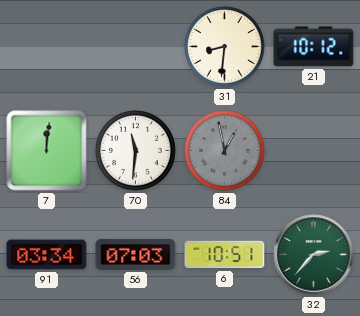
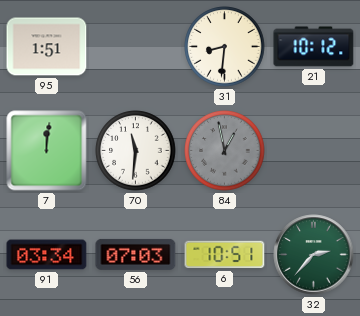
95: none -> 1:51 (47, 47)
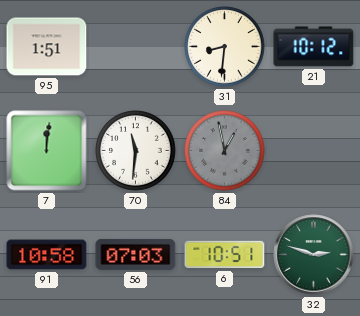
91: 03:34 -> 10:58 (47, 255)
32: 2:37 -> 2:48 (314, 255)
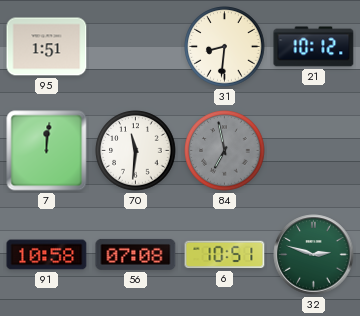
84: 12:58 -> 6:58 (225, 151)
56: 07:03 -> 07:08 (136, 254)
